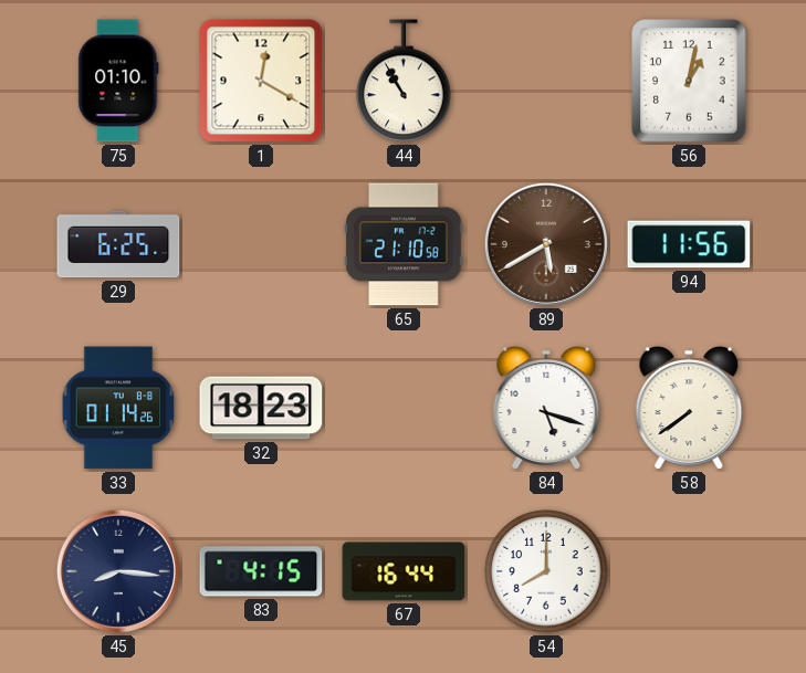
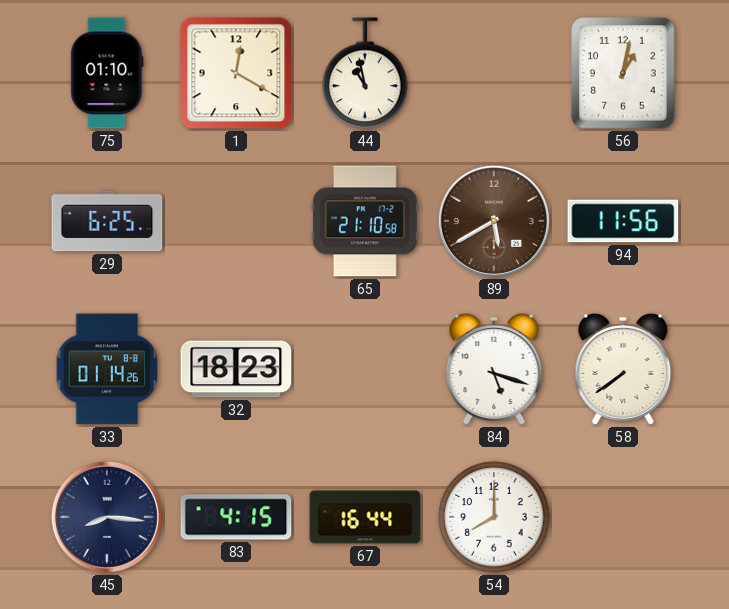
44: 10:55 -> 10:58 (365, 74)
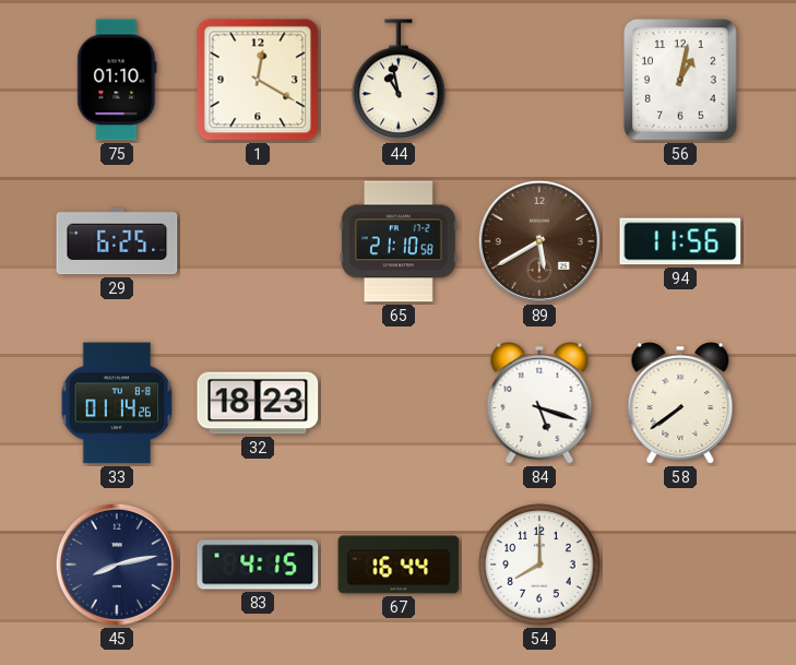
45: 8:16 -> 8:13 (117, 565)
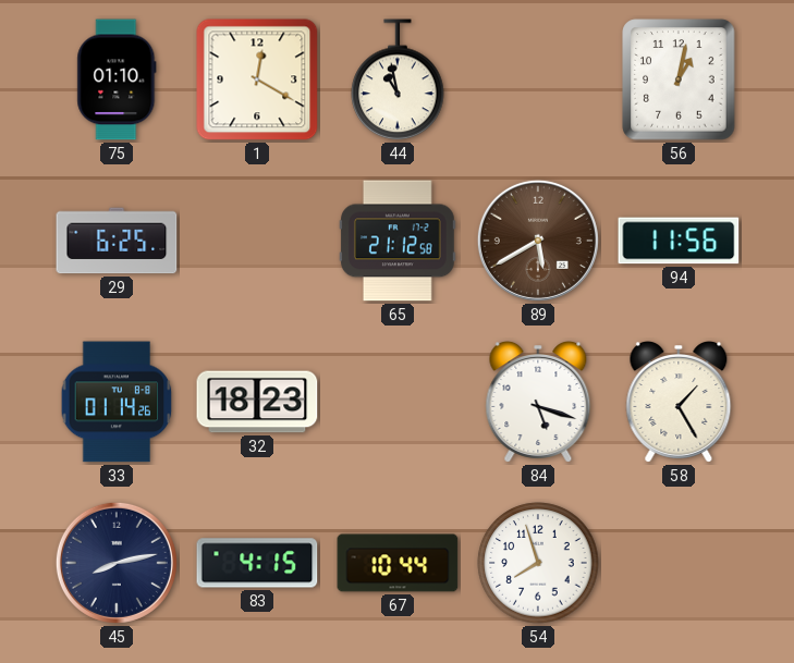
65: 21:10 -> 21:12 (398, 241)
58: 7:39 -> 1:25 (679, 403)
67: 16:44 -> 10:44 (398, 563)
54: 8:00 -> 7:57 (538, 563)
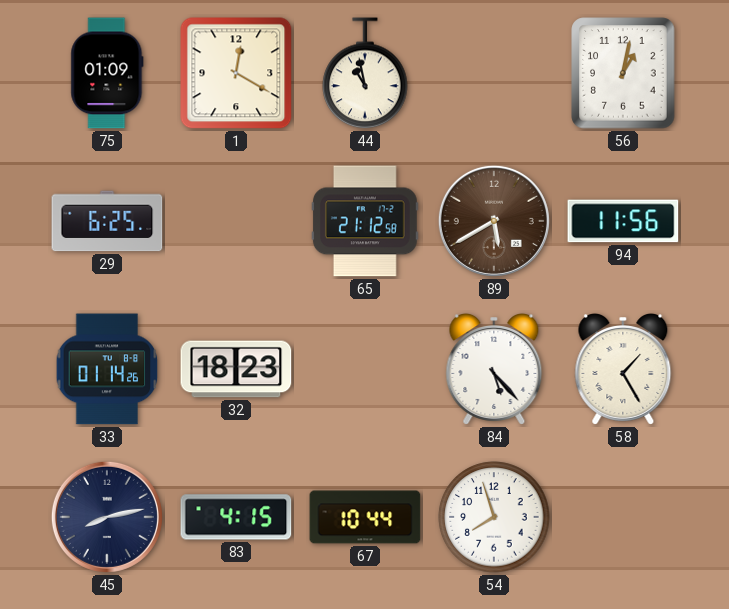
75: 01:10 -> 01:09 (107, 73)
84: 5:18 -> 5:23 (494, 370)
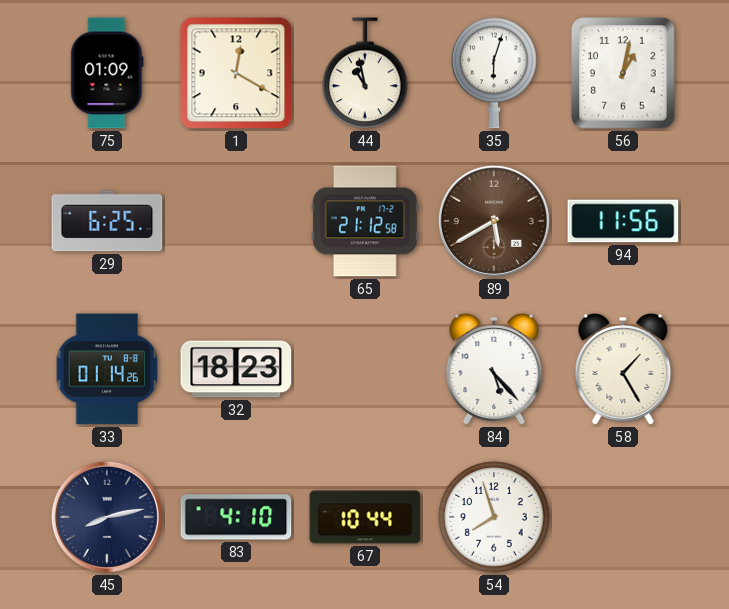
35: none -> 6:03 (494, 73)
83: 4:15 -> 4:10 (236, 517)
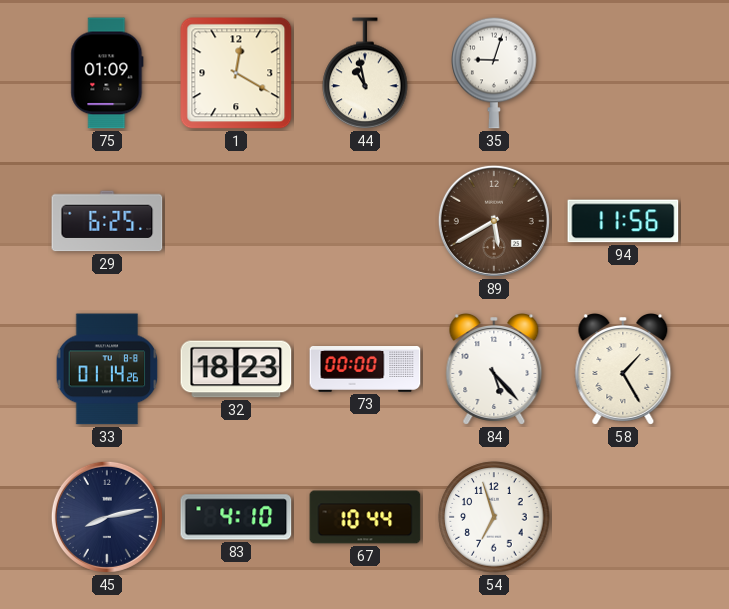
35: 6:03 -> 9:03 (494, 73)
56: 1:02 -> none (623, 73)
65: 21:12 -> none (365, 221)
73: none -> 00:00 (365, 370)
54: 7:57 -> 6:57 (494, 517)
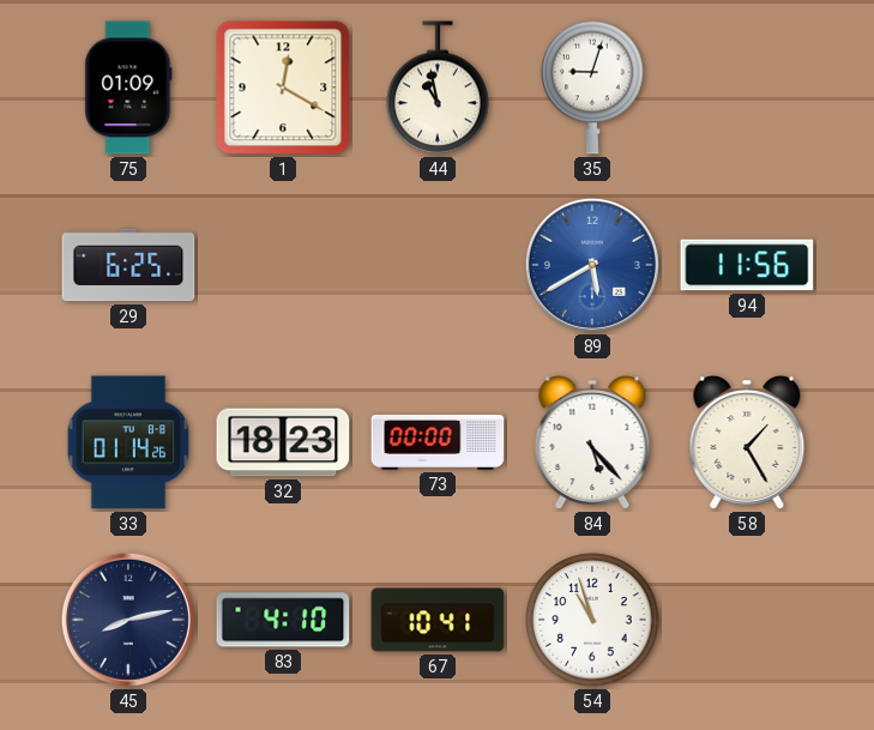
89 dial: brown -> blue (592, 265)
67: 10:44 -> 10:41 (438, 620)
54: 6:57 -> 10:57 (592, 620)
